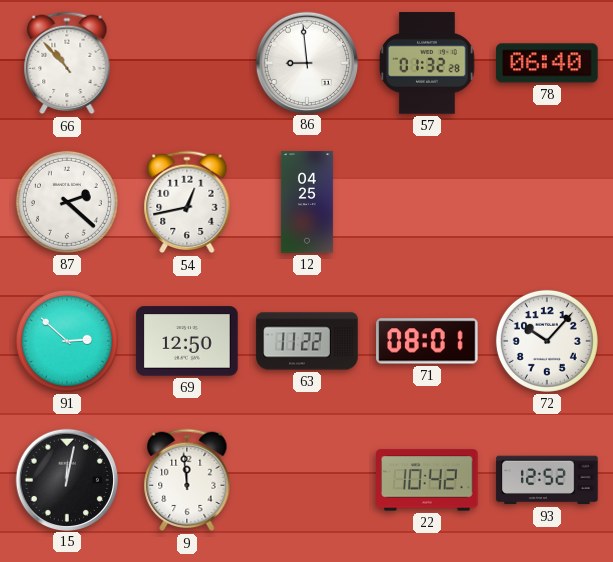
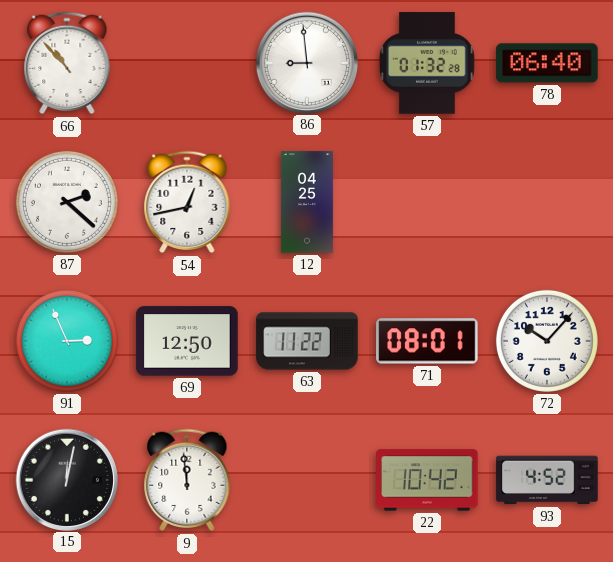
91: 2:52 -> 2:56 (67, 341)
93: 12:52 -> 4:52 (547, 480)
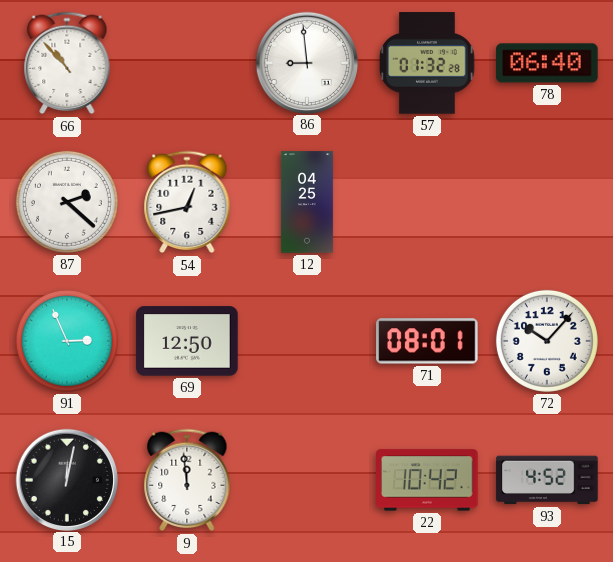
63: 11:22 -> none (307, 341)
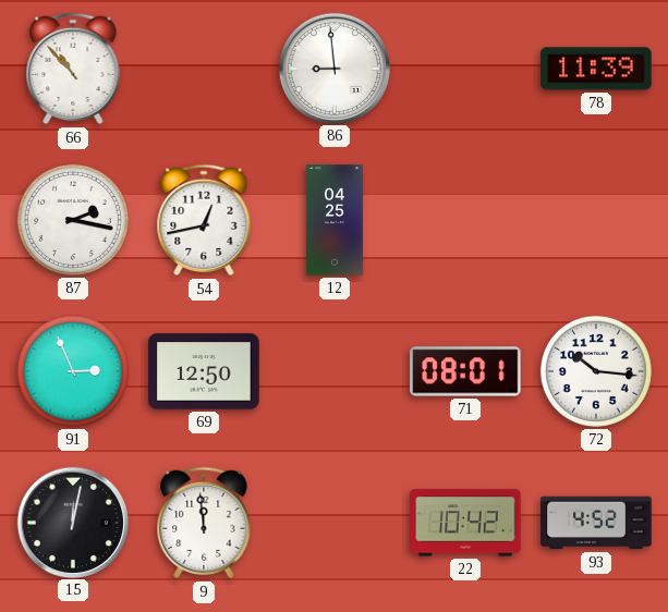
57: 01:32 -> none (427, 63)
78: 06:40 -> 11:39 (596, 69)
87: 2:22 -> 2:17 (73, 220)
72: 10:07 -> 10:16 (596, 371)
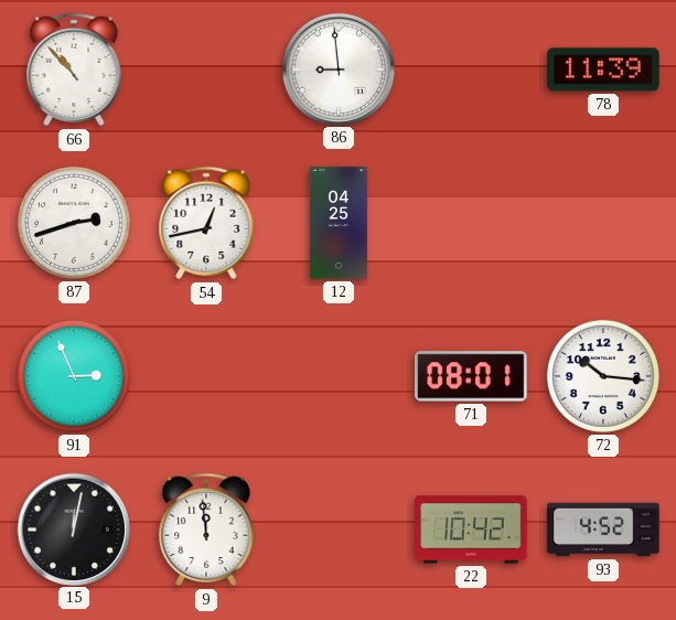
87: 2:17 -> 2:42 (74, 223)
69: 12:50 -> none (204, 371)
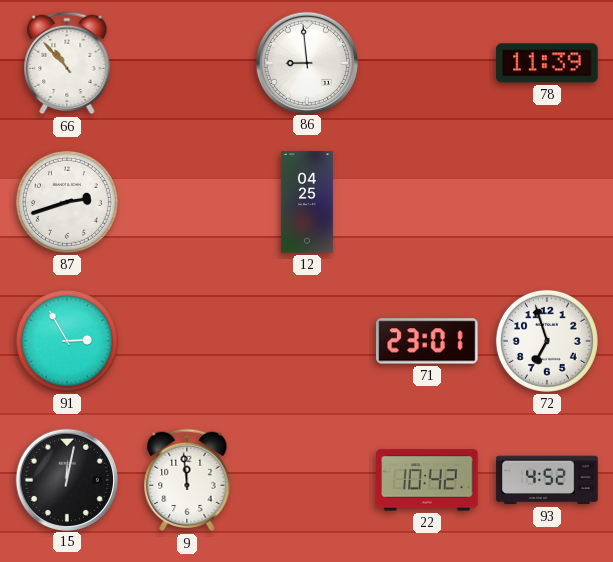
54: 12:43 -> none (206, 223)
91: 2:56 -> 2:55 (67, 341)
71: 08:01 -> 23:01 (427, 341)
72: 10:16 -> 6:57 (547, 341)
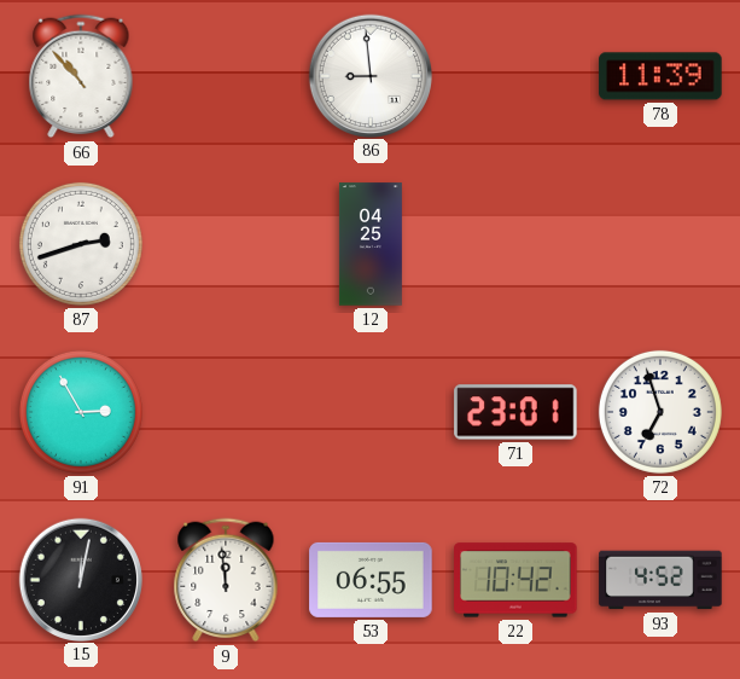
53: none -> 06:55 (371, 580)
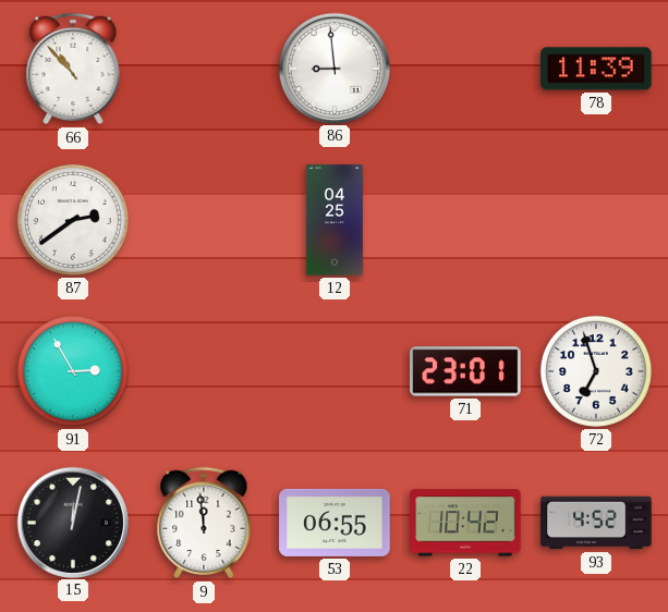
87: 2:42 -> 2:39 (73, 220)
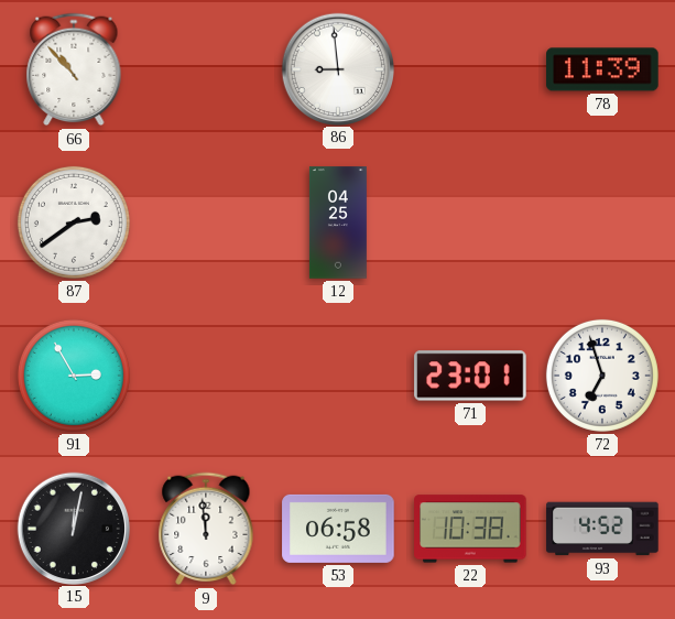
53: 06:55 -> 06:58 (338, 529)
22: 10:42 -> 10:38 (470, 529)
